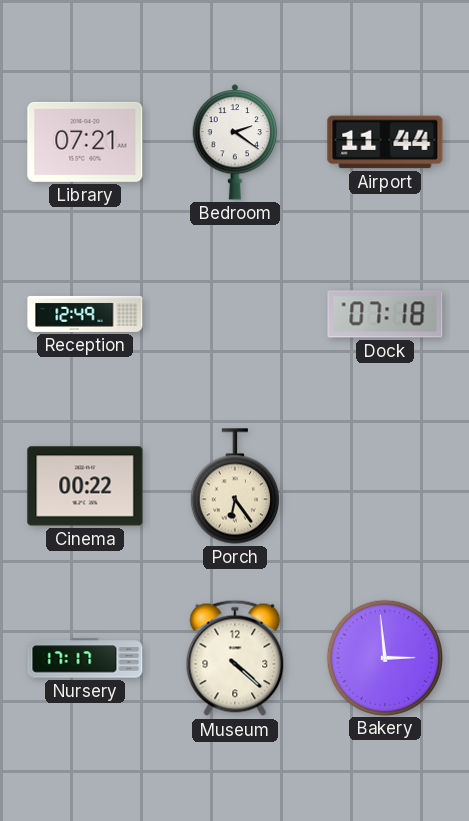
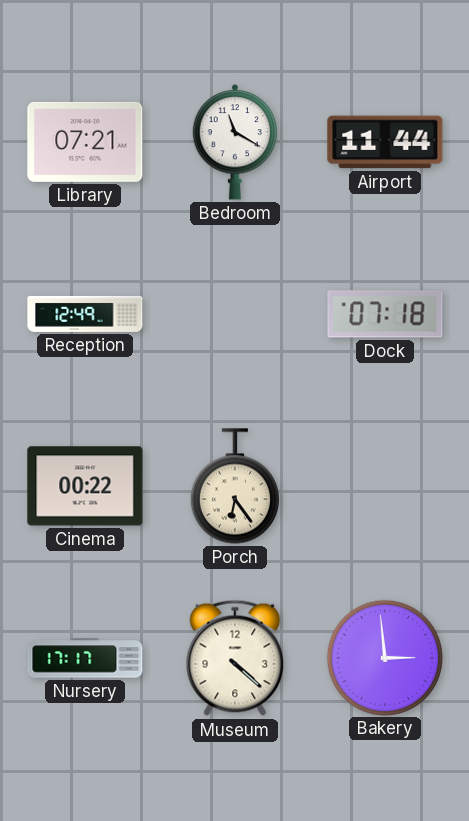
Bedroom: 2:21 -> 11:20 (235, 142)
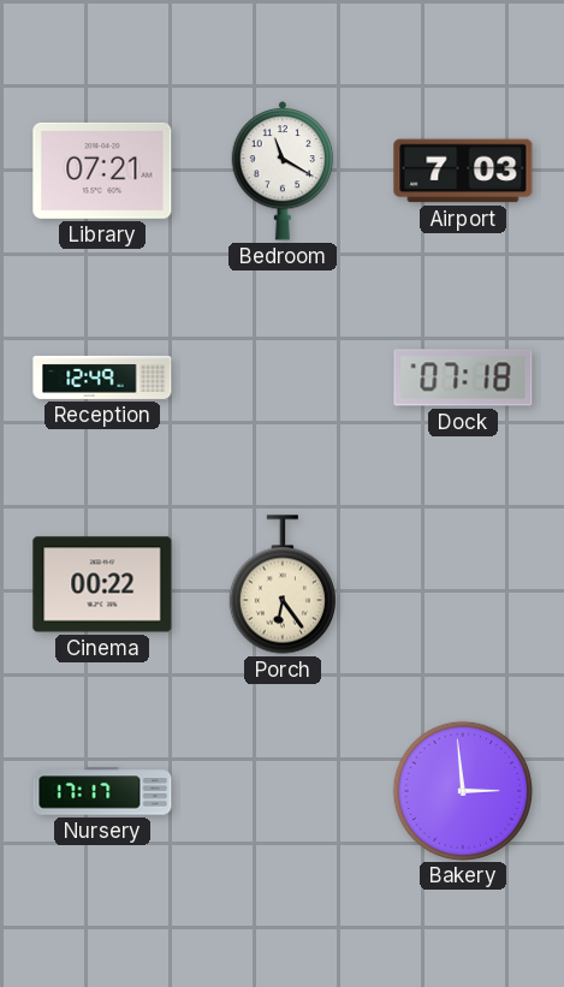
Airport: 11:44 -> 7:03 (463, 171)
Museum: 4:22 -> none (235, 658)
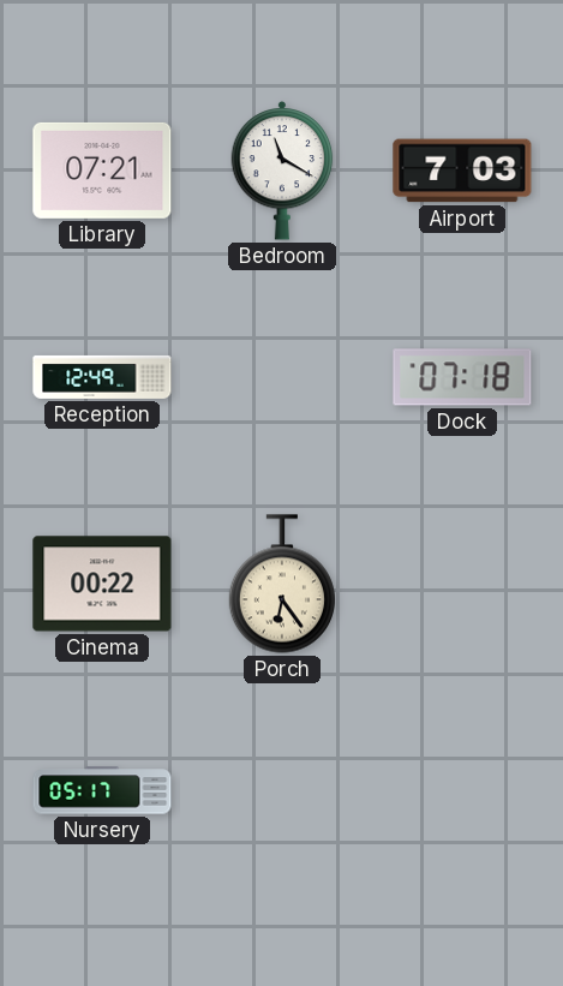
Nursery: 17:17 -> 05:17 (102, 790)
Bakery: 2:59 -> none (462, 790)
